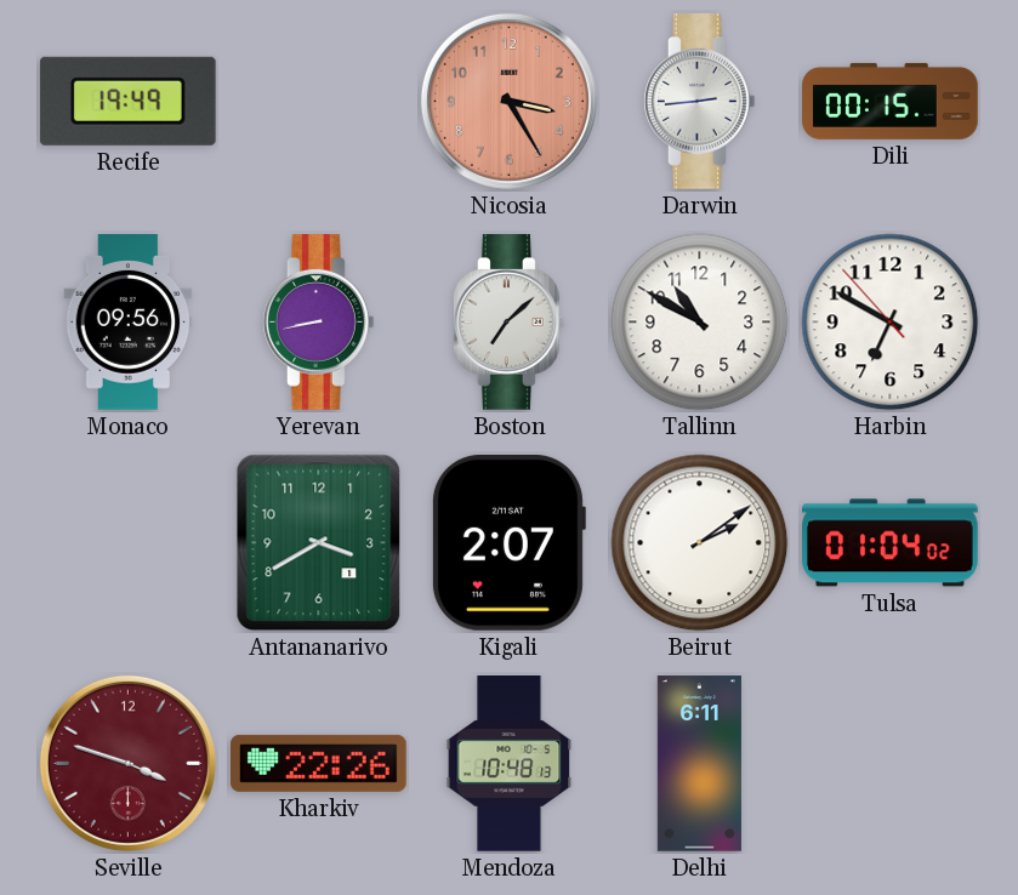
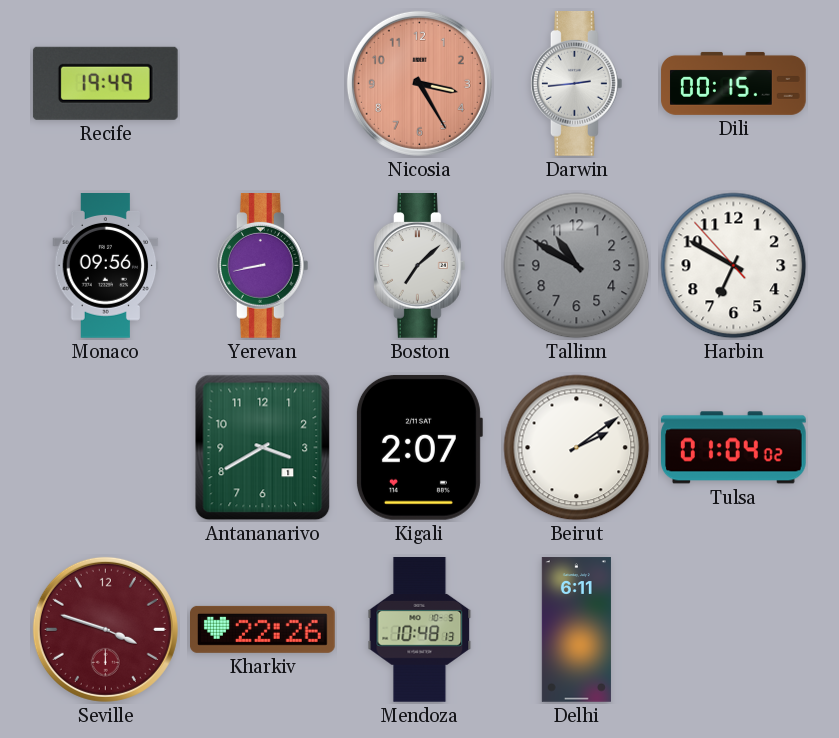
Tallinn dial: white -> grey (577, 266)
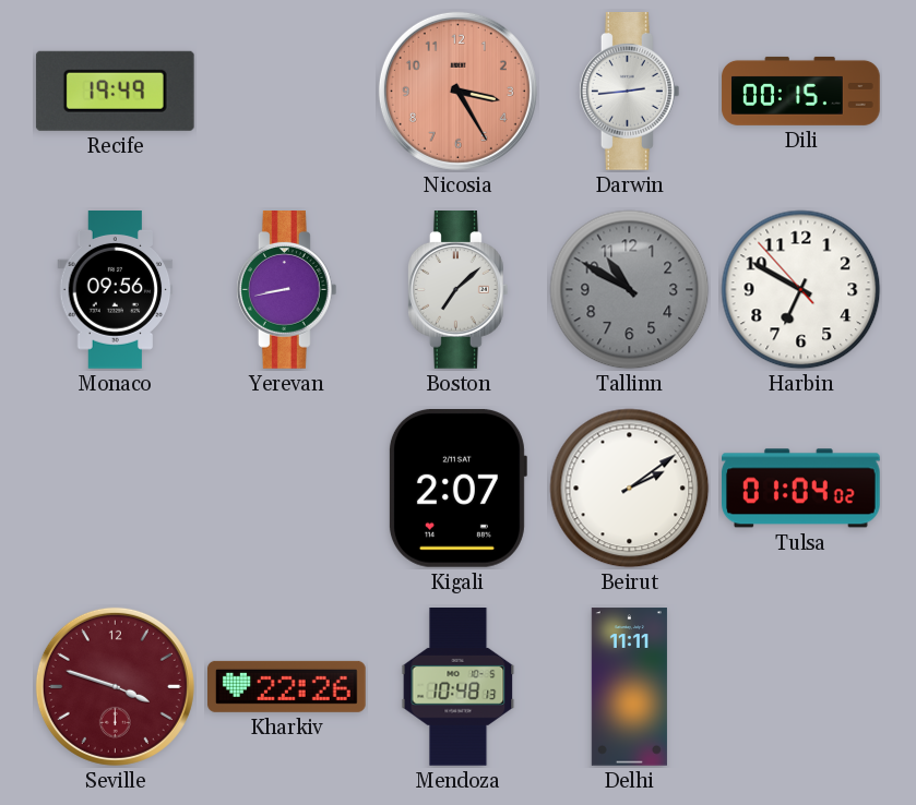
Antananarivo: 3:40 -> none (263, 448)
Delhi: 6:11 -> 11:11 (629, 687)
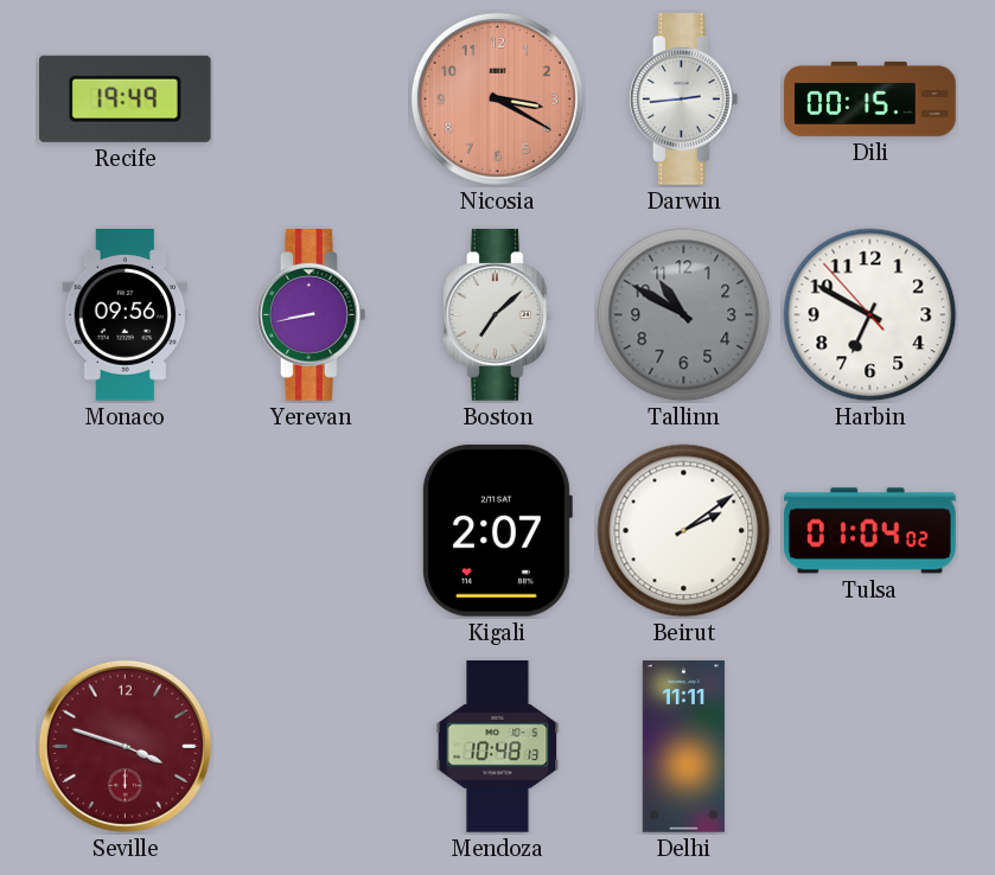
Nicosia: 3:25 -> 3:20 (497, 98)
Kharkiv: 22:26 -> none (287, 686)
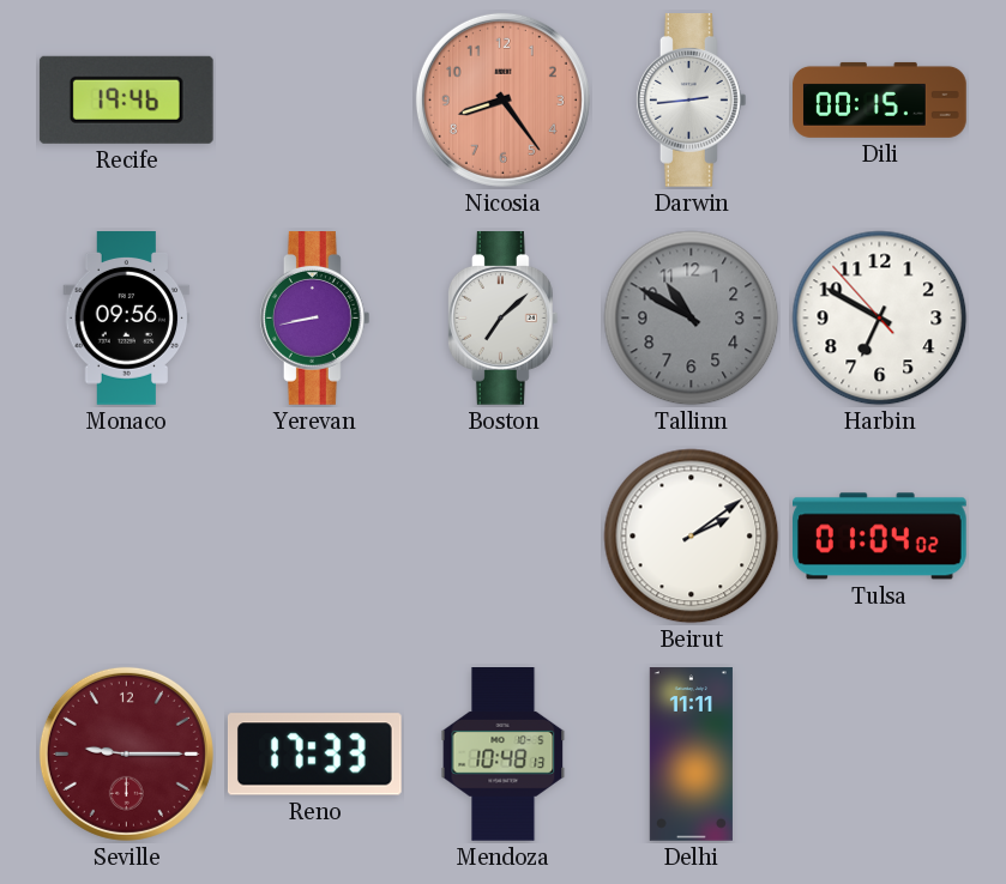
Recife: 19:49 -> 19:46 (126, 99)
Nicosia: 3:20 -> 8:24 (502, 99)
Kigali: 2:07 -> none (497, 530)
Seville: 3:48 -> 9:15 (126, 753)
Reno: none -> 17:33 (314, 755)
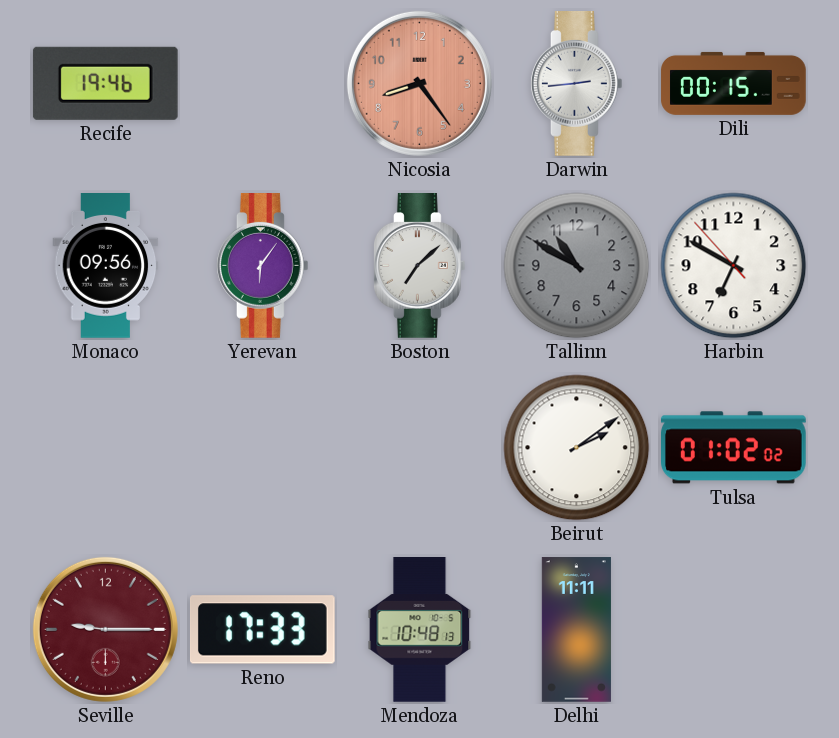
Yerevan: 8:43 -> 6:06 (262, 266)
Tulsa: 01:04 -> 01:02 (734, 448)
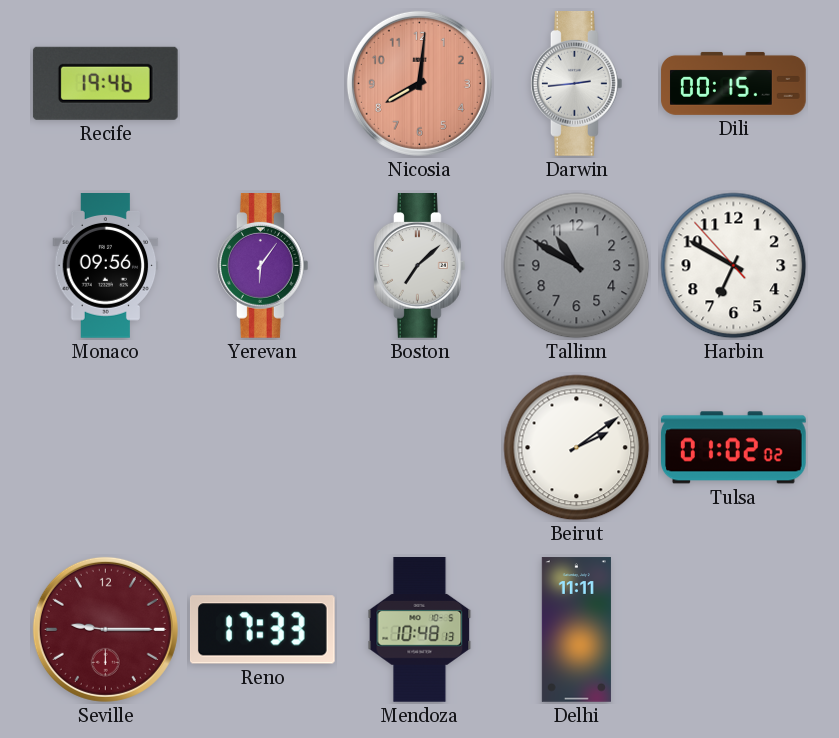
Nicosia: 8:24 -> 8:01 (419, 83)
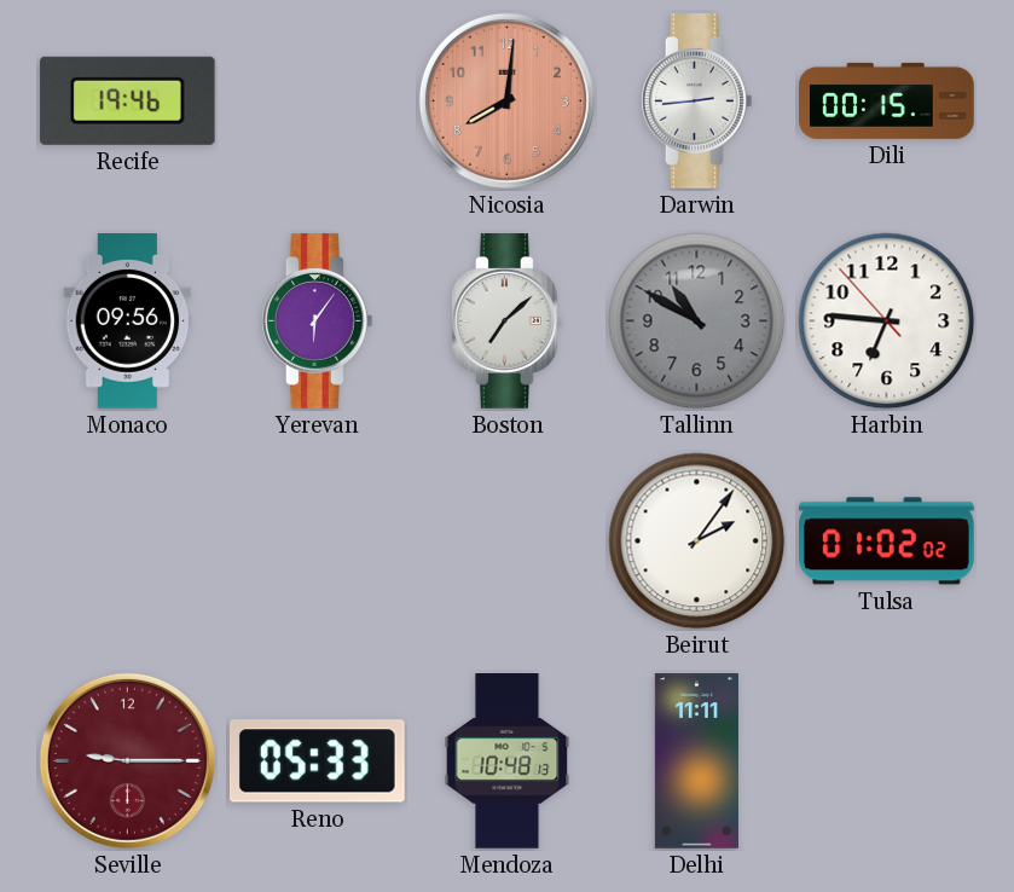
Harbin: 6:49 -> 6:45 (887, 322)
Beirut: 2:09 -> 2:06 (697, 541)
Reno: 17:33 -> 05:33 (317, 761)
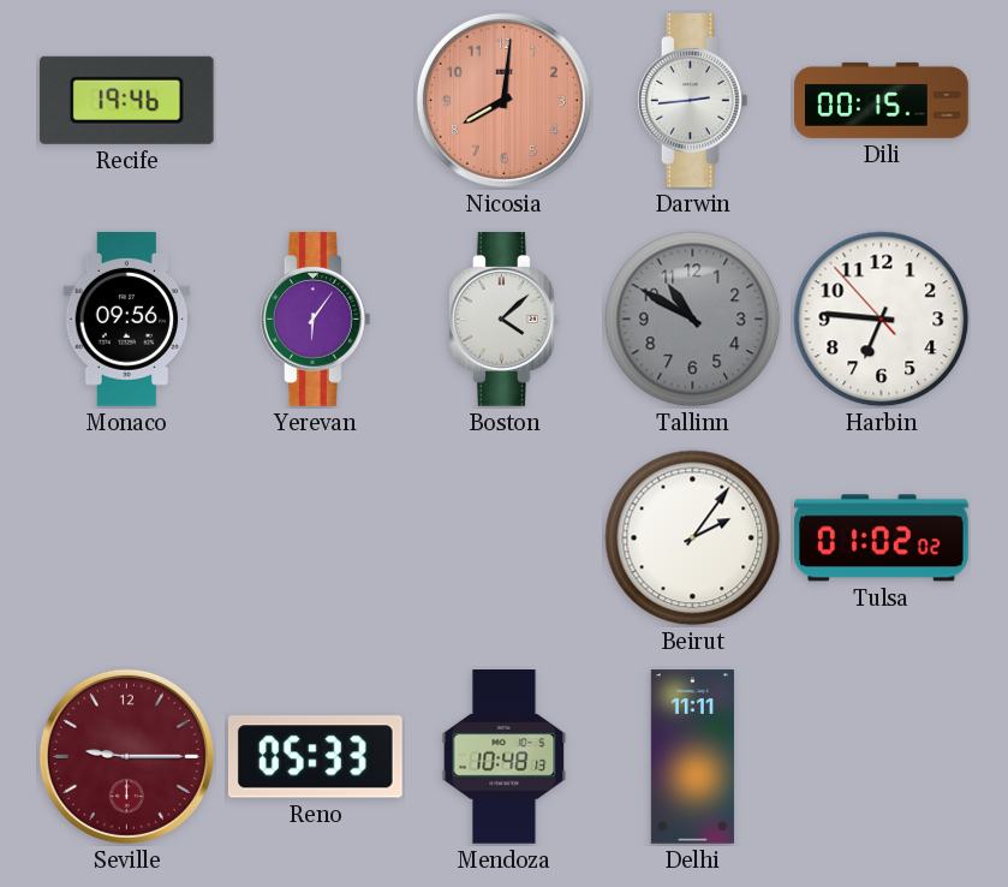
Boston: 7:08 -> 4:08 (503, 320)
